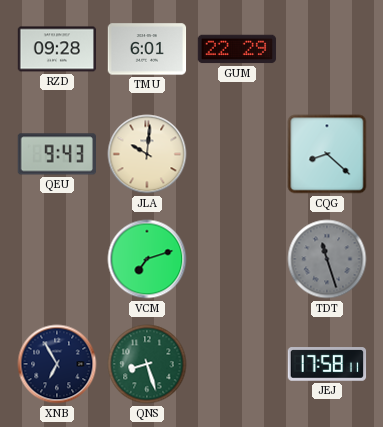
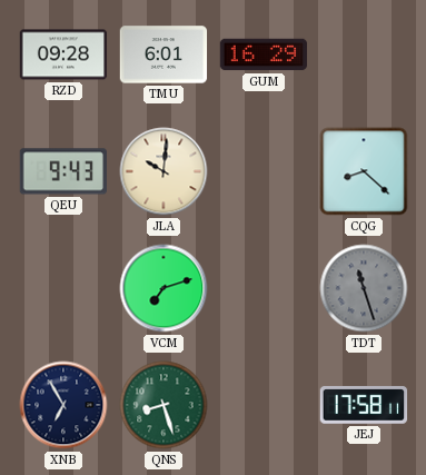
GUM: 22:29 -> 16:29 (264, 55)
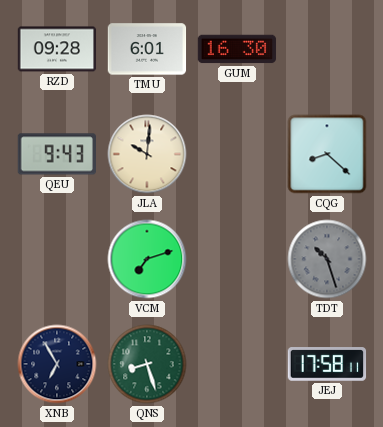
GUM: 16:29 -> 16:30 (237, 49)
TDT: 11:27 -> 10:27 (327, 259)
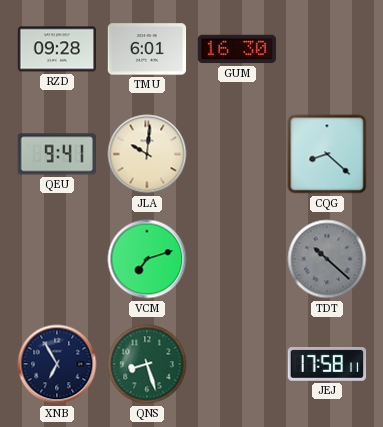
QEU: 9:43 -> 9:41 (56, 154)
TDT: 10:27 -> 10:22 (327, 259)
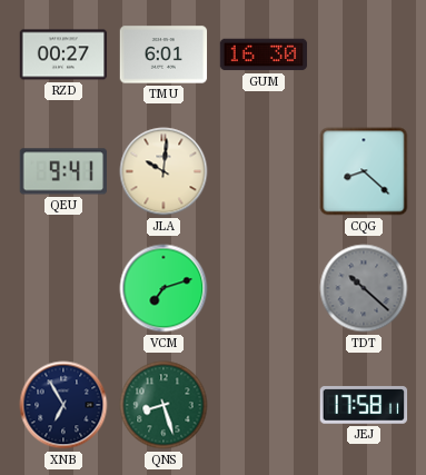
RZD: 09:28 -> 00:27 (63, 55)
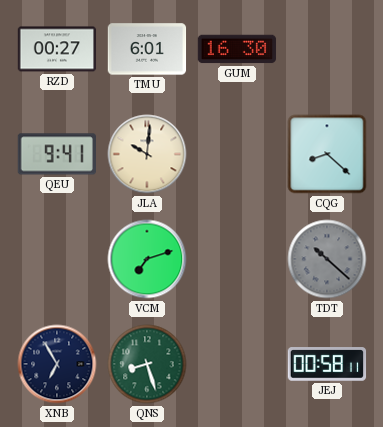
JEJ: 17:58 -> 00:58 (327, 364)
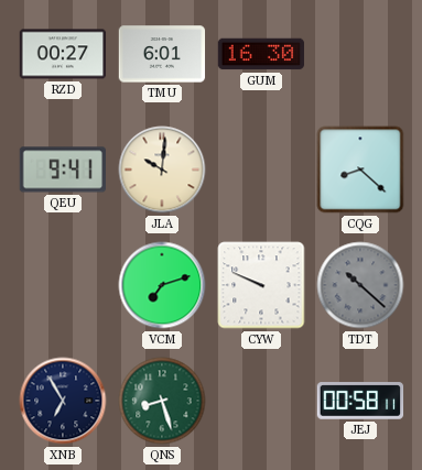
CYW: none -> 9:49 (261, 285)
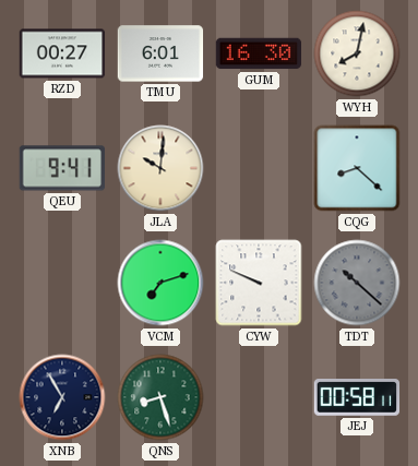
WYH: none -> 8:02 (357, 53)
